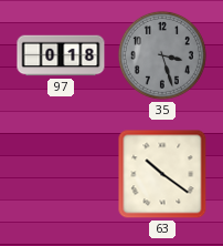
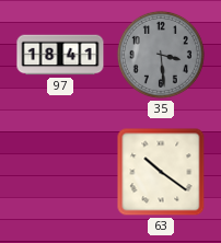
97: 0:18 -> 18:41 (60, 55)
35: 3:27 -> 3:29 (161, 55)
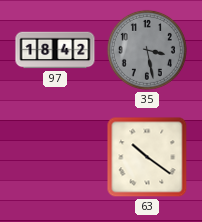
97: 18:41 -> 18:42 (55, 50)
35: 3:29 -> 3:28 (147, 50)
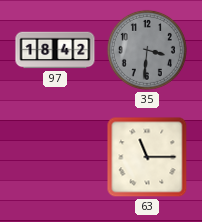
35: 3:28 -> 3:31 (147, 50)
63: 10:21 -> 11:15 (147, 157)
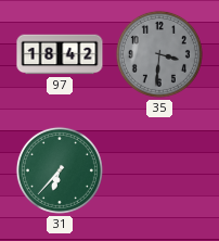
31: none -> 6:37 (60, 170)
63: 11:15 -> none (147, 157)
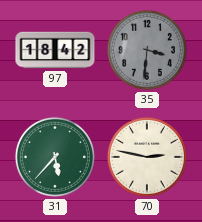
31: 6:37 -> 5:37 (55, 157)
70: none -> 2:47 (147, 157)
